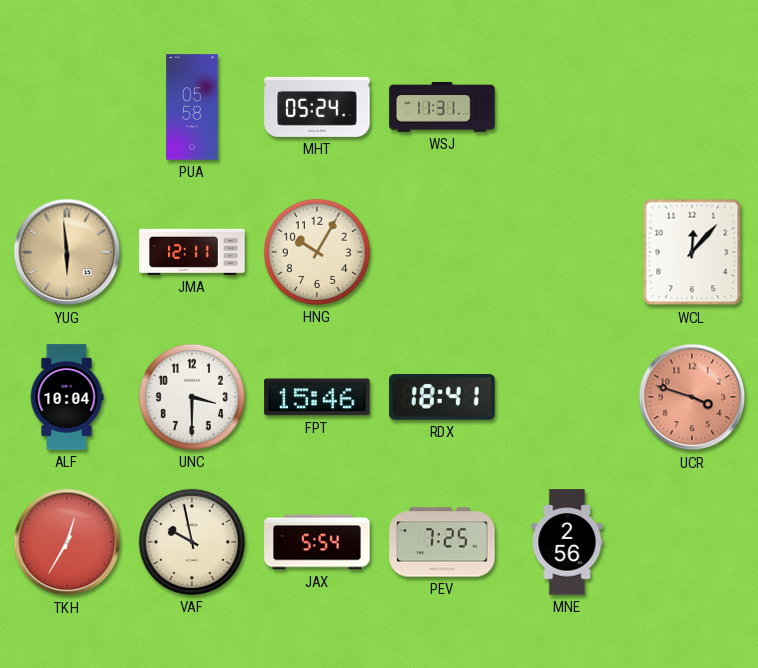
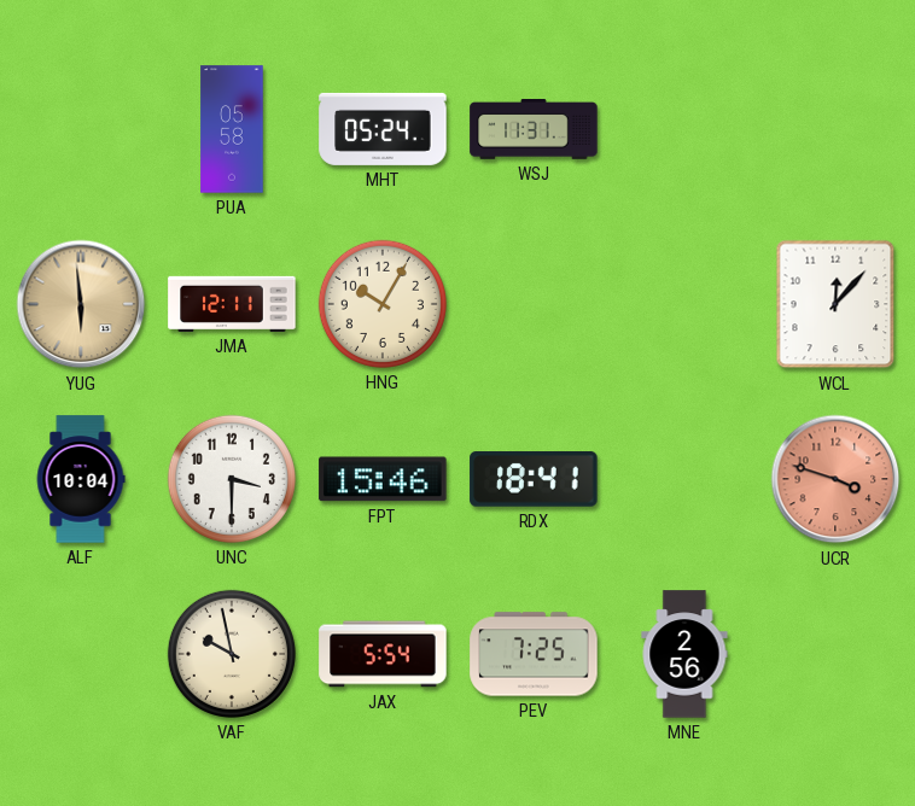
TKH: 12:35 -> none (67, 542)
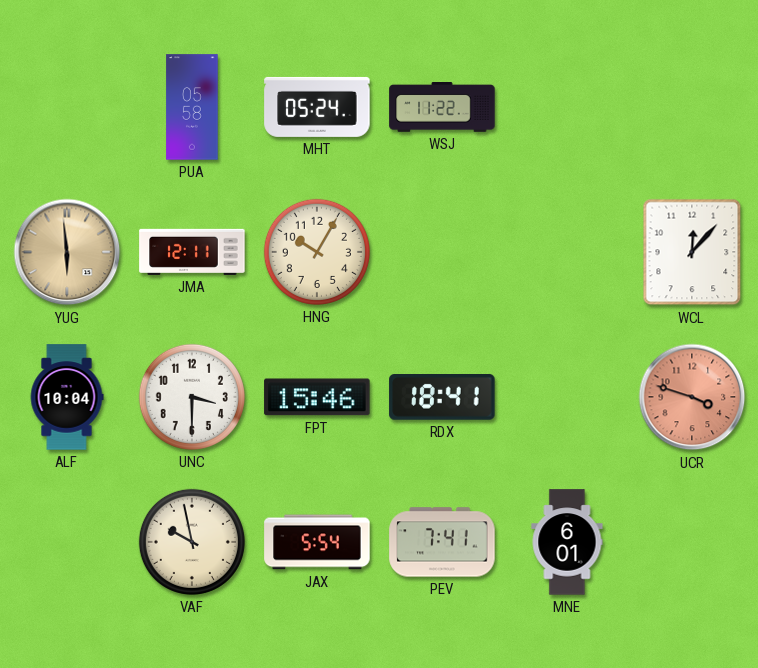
WSJ: 11:31 -> 11:22 (442, 108)
PEV: 7:25 -> 7:41 (442, 542)
MNE: 2:56 -> 6:01 (567, 542)
